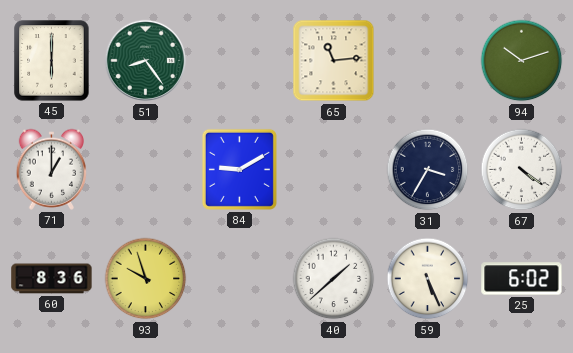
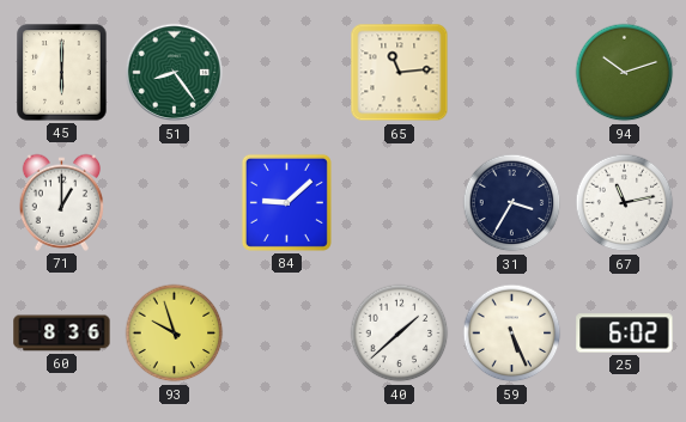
84: 9:10 -> 9:08 (286, 202)
67: 4:21 -> 11:13 (625, 203)
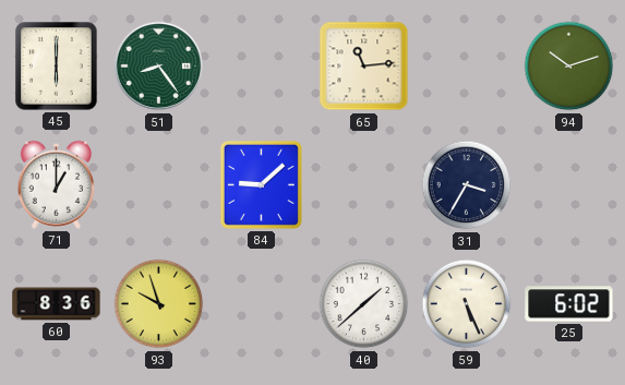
67: 11:13 -> none (625, 203)
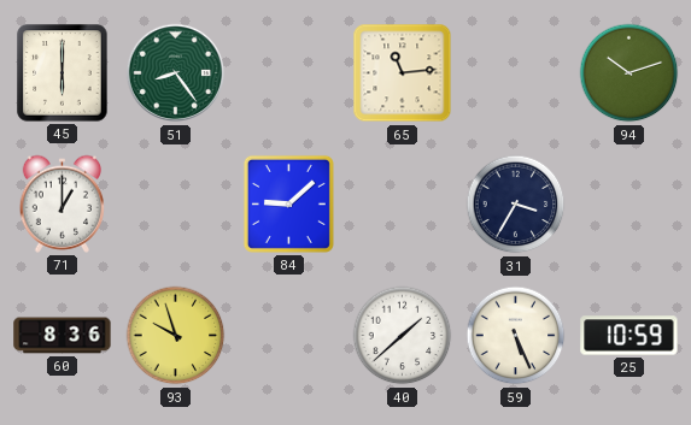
25: 6:02 -> 10:59 (629, 336)
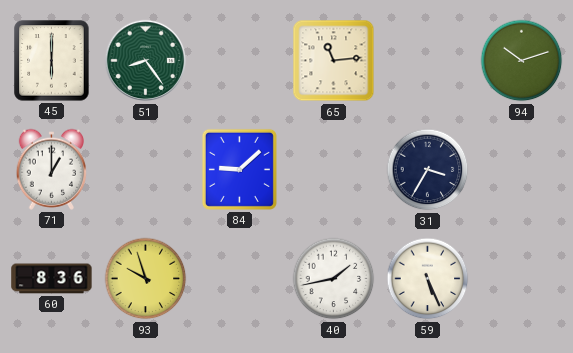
40: 1:38 -> 1:43 (334, 279)
25: 10:59 -> none (629, 336)
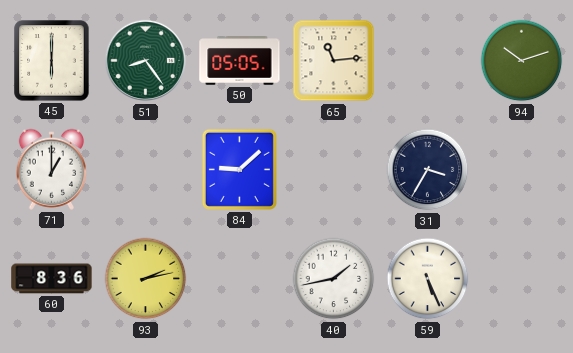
50: none -> 05:05 (240, 61)
93: 9:57 -> 2:13 (146, 279)
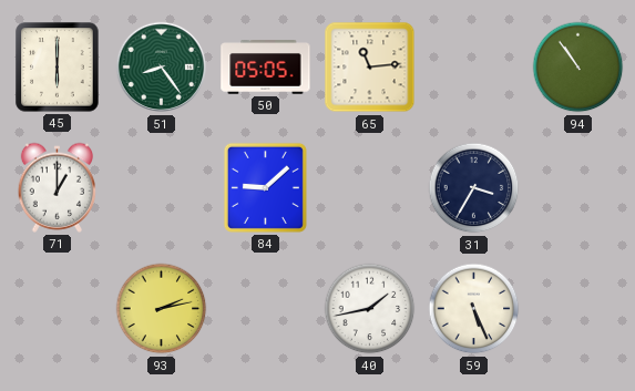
94: 10:12 -> 10:54 (578, 68)
60: 8:36 -> none (52, 279)
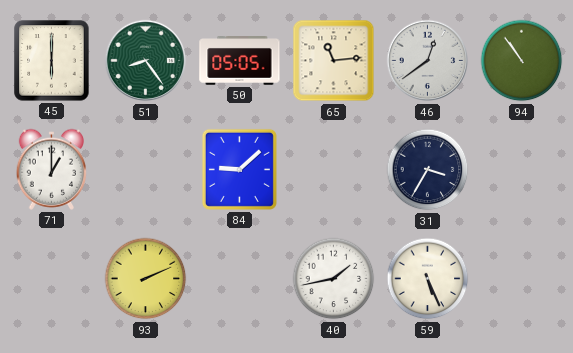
46: none -> 12:39 (428, 61)
93: 2:13 -> 2:11 (146, 279)
